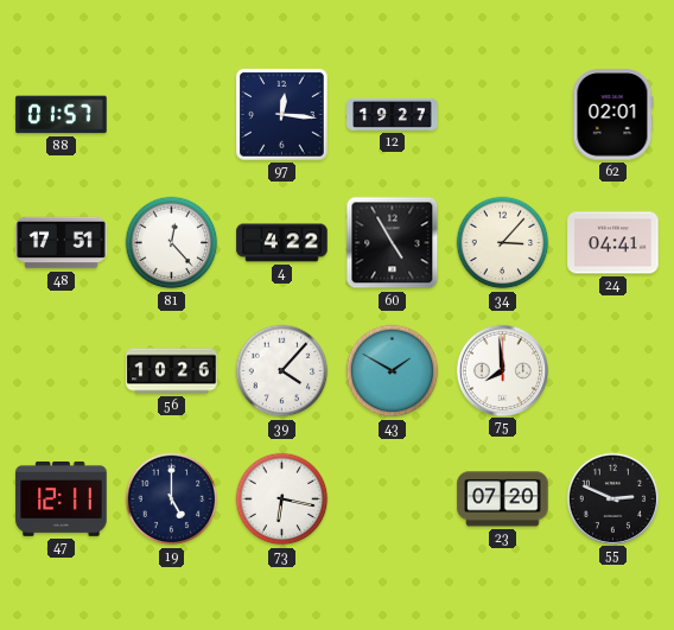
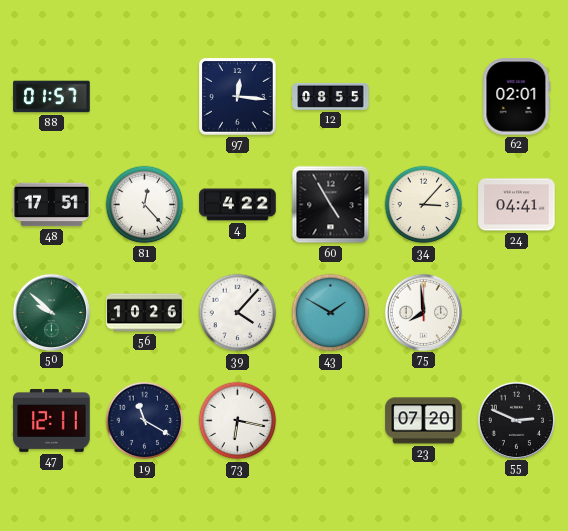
12: 19:27 -> 08:55 (331, 96)
50: none -> 9:52 (51, 312)
19: 5:00 -> 11:20 (145, 421)
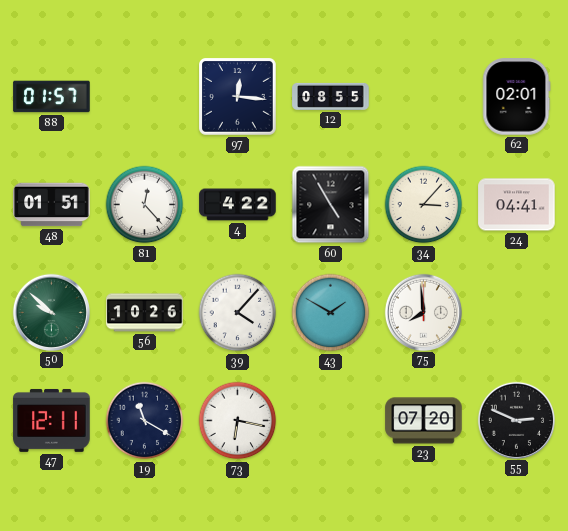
48: 17:51 -> 01:51 (52, 205)
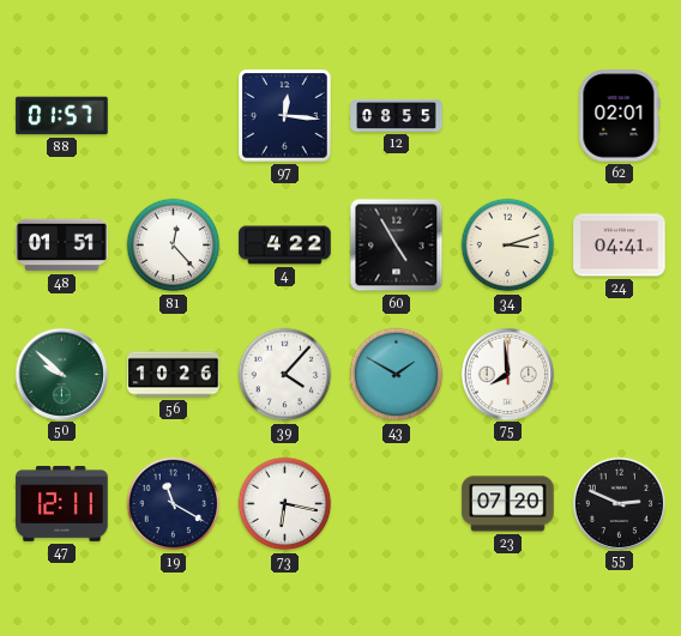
34: 3:07 -> 3:12 (508, 246)
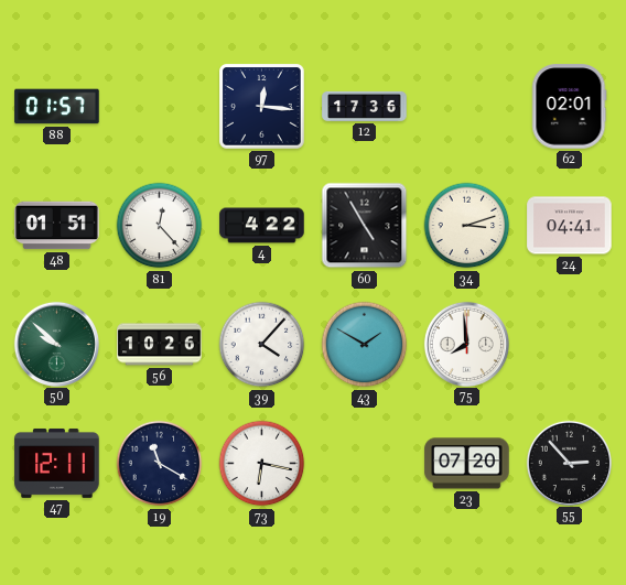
12: 08:55 -> 17:36 (365, 106)
55: 2:49 -> 2:53 (569, 463)
